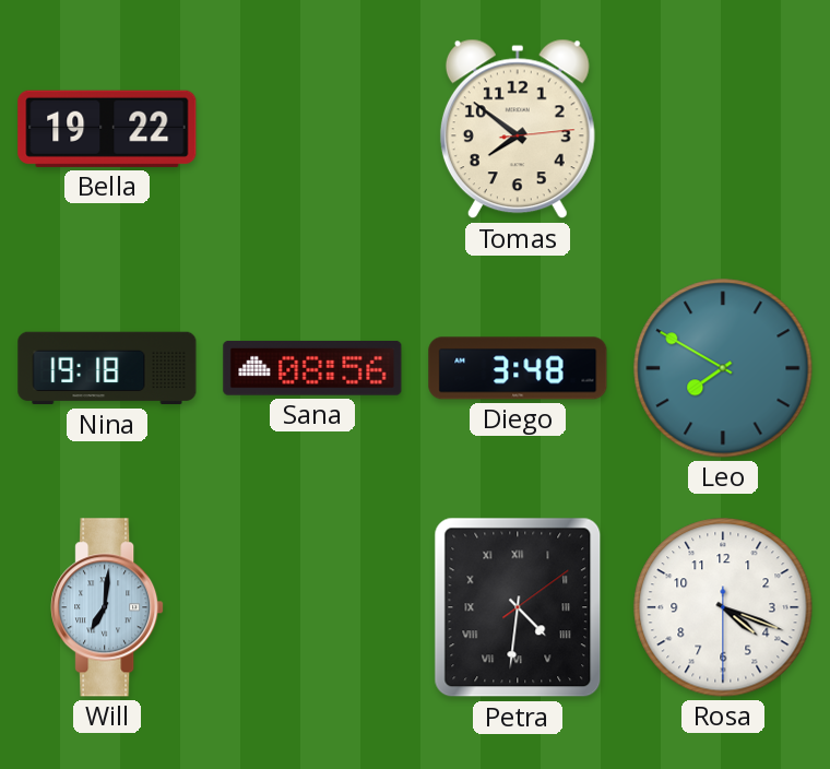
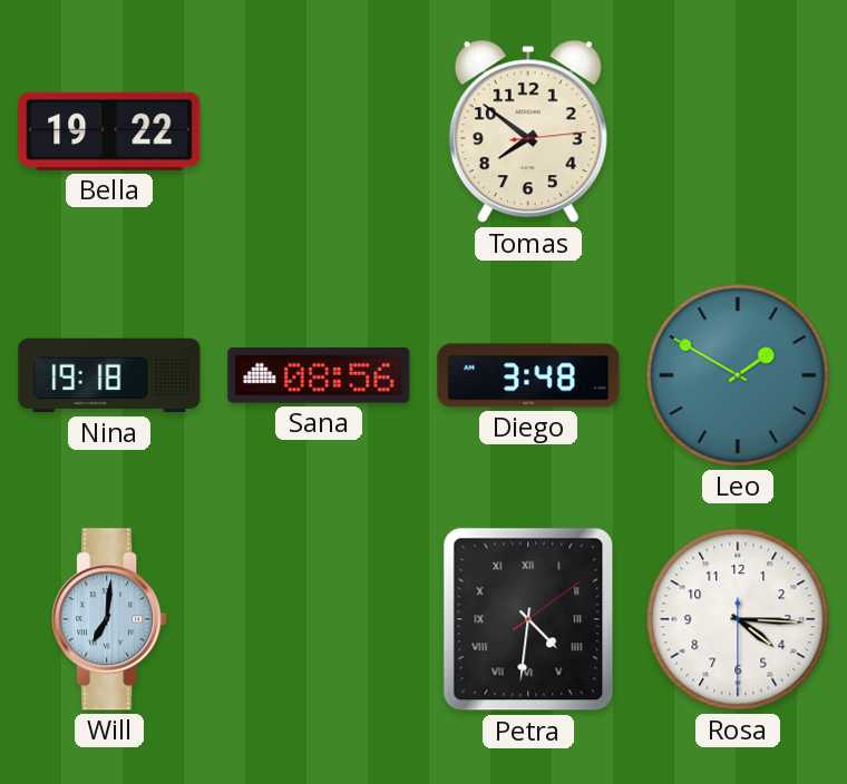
Leo: 7:50 -> 1:50 (738, 375)
Rosa: 4:18 -> 4:15 (738, 619)
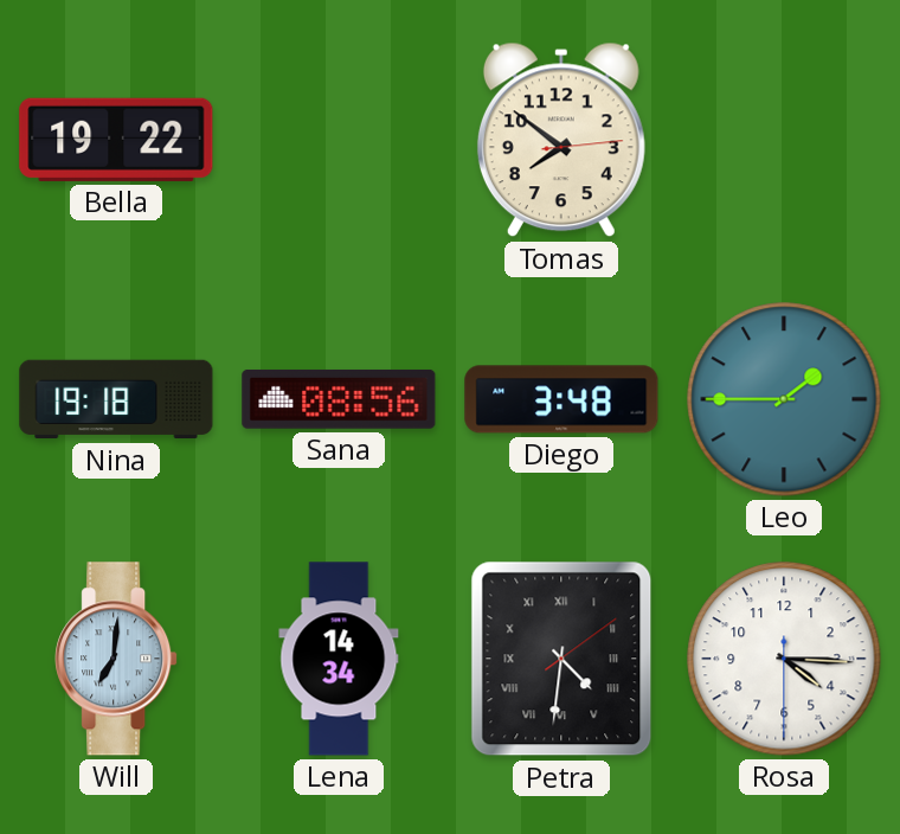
Leo: 1:50 -> 1:45 (784, 399)
Lena: none -> 14:34 (339, 659)
